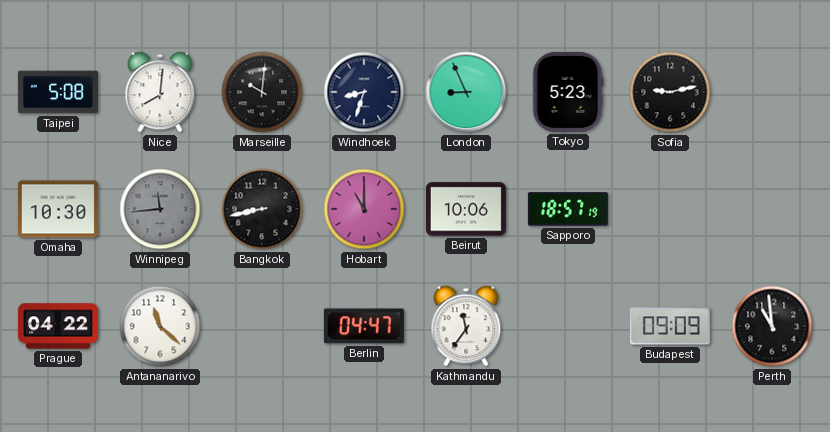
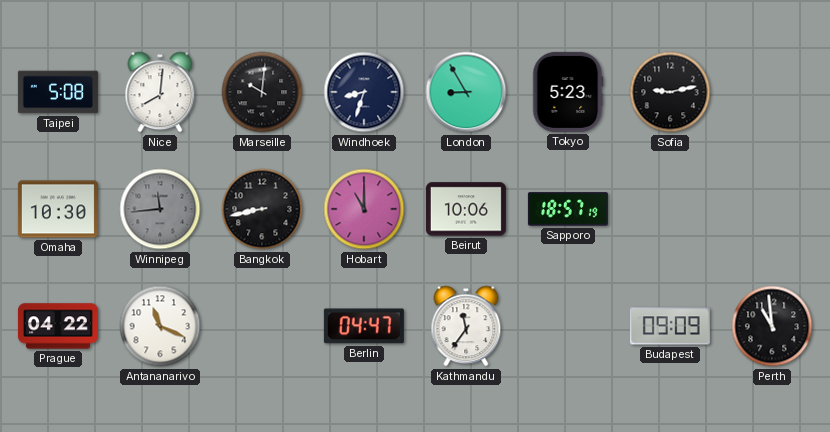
London: 8:56 -> 8:55 (466, 92)
Antananarivo: 11:22 -> 11:19 (160, 326)
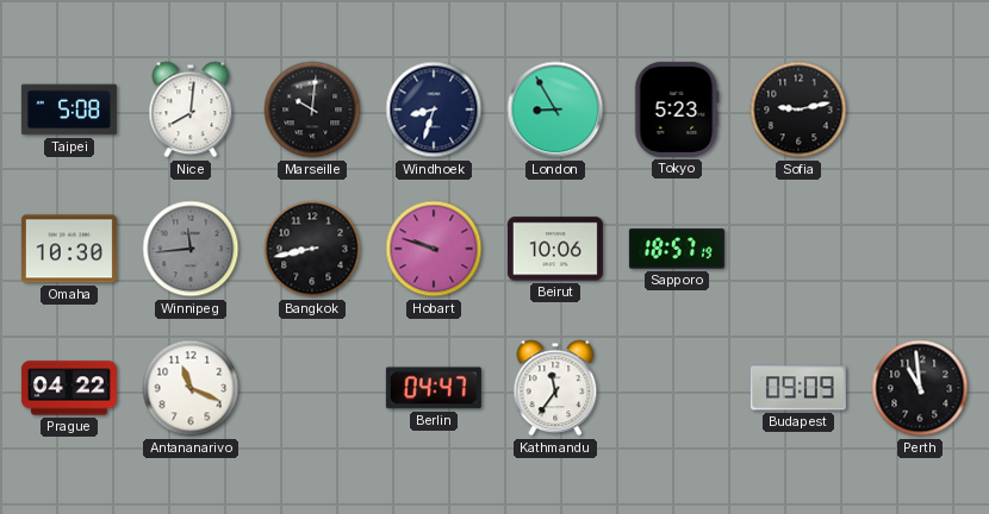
Hobart: 11:00 -> 9:48 (434, 249)
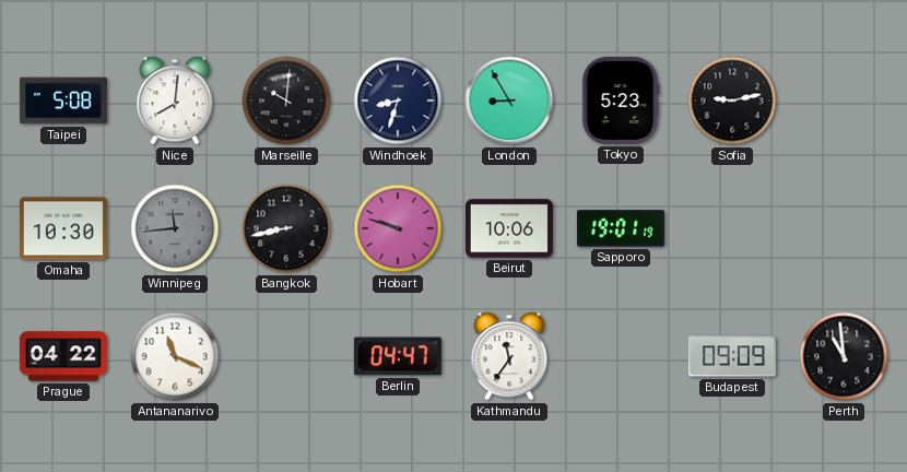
Sapporo: 18:57 -> 19:01 (621, 228)
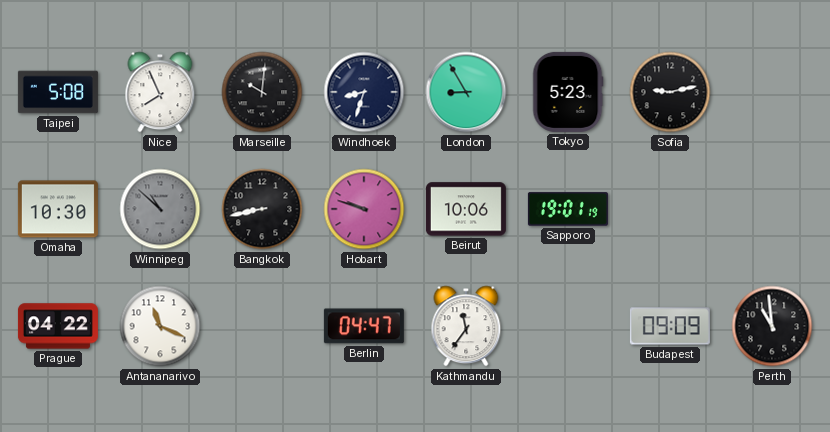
Nice: 8:01 -> 7:56 (160, 92)
Winnipeg: 11:44 -> 10:52 (160, 209)
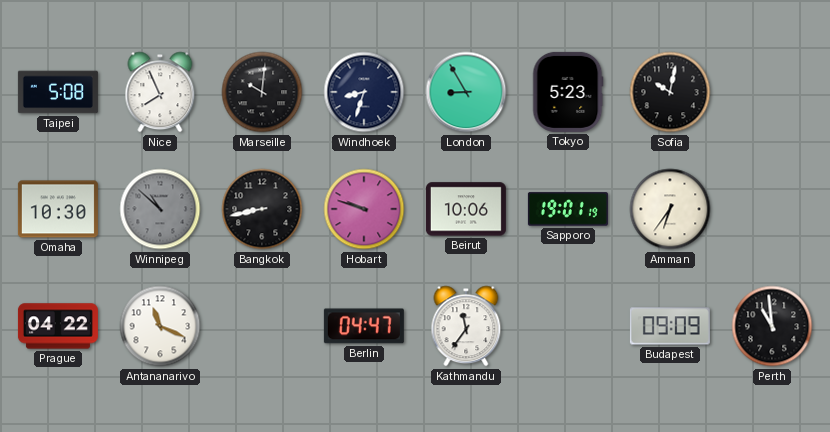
Sofia: 9:13 -> 10:02 (670, 92)
Amman: none -> 6:36 (670, 209)
